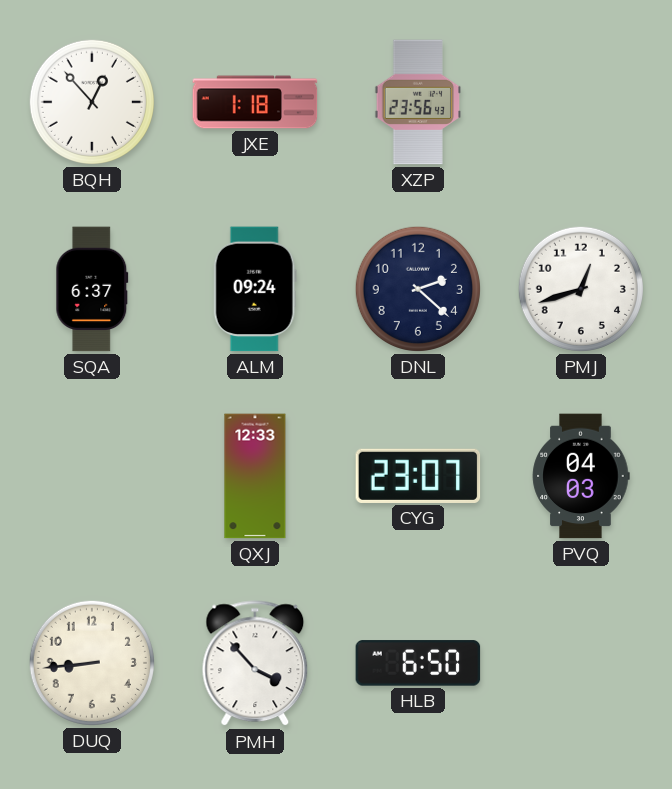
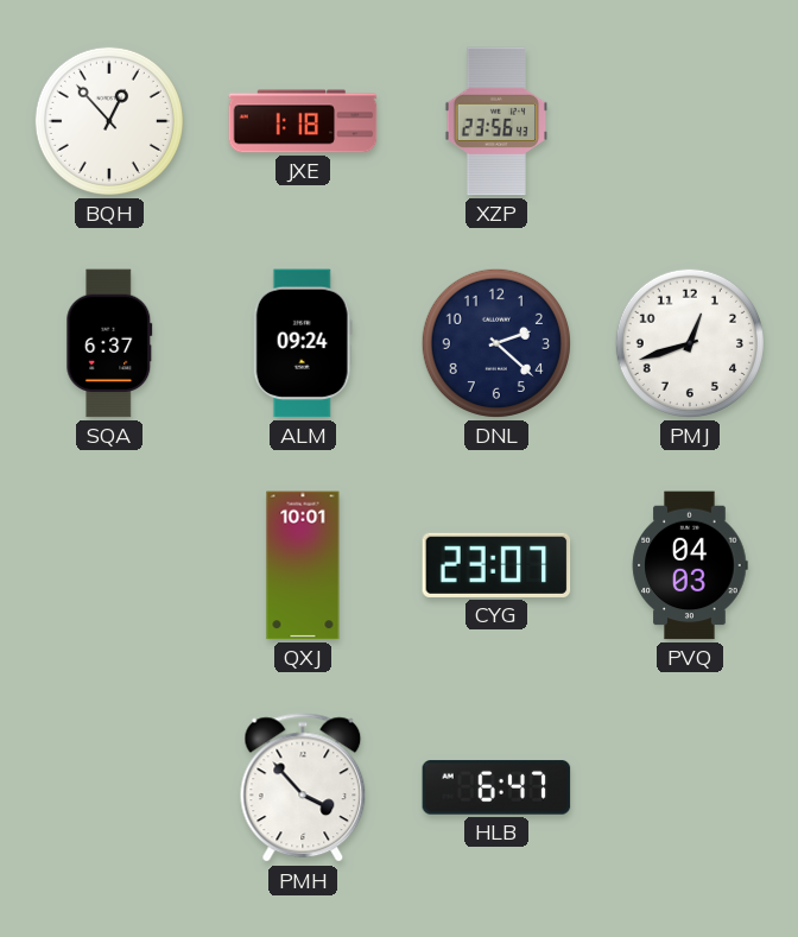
QXJ: 12:33 -> 10:01 (303, 565)
DUQ: 8:44 -> none (92, 663)
HLB: 6:50 -> 6:47 (496, 787)
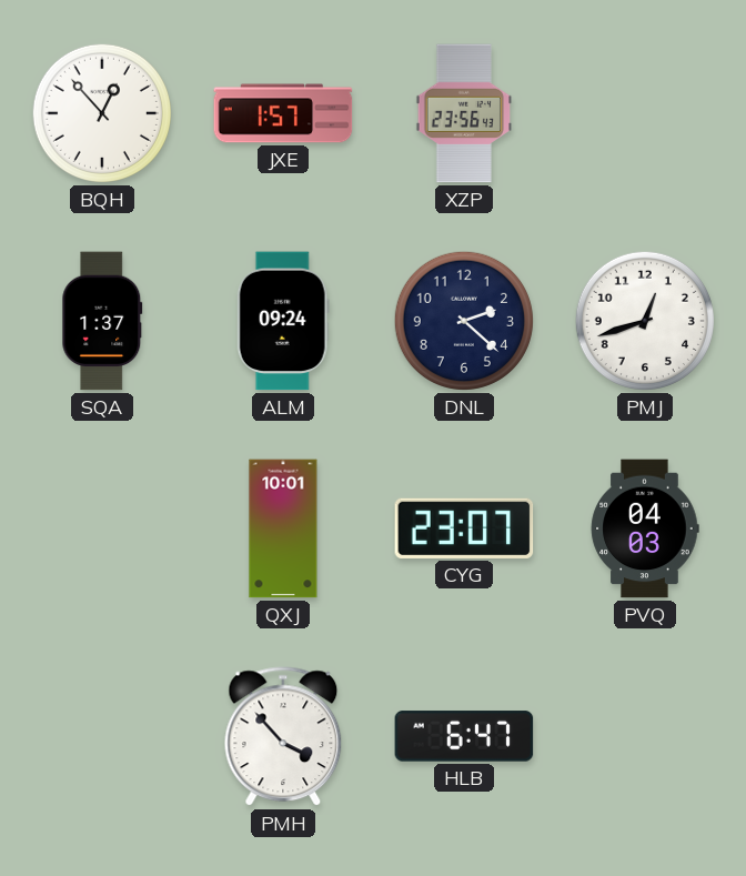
JXE: 1:18 -> 1:57 (283, 113)
SQA: 6:37 -> 1:37 (102, 321)
